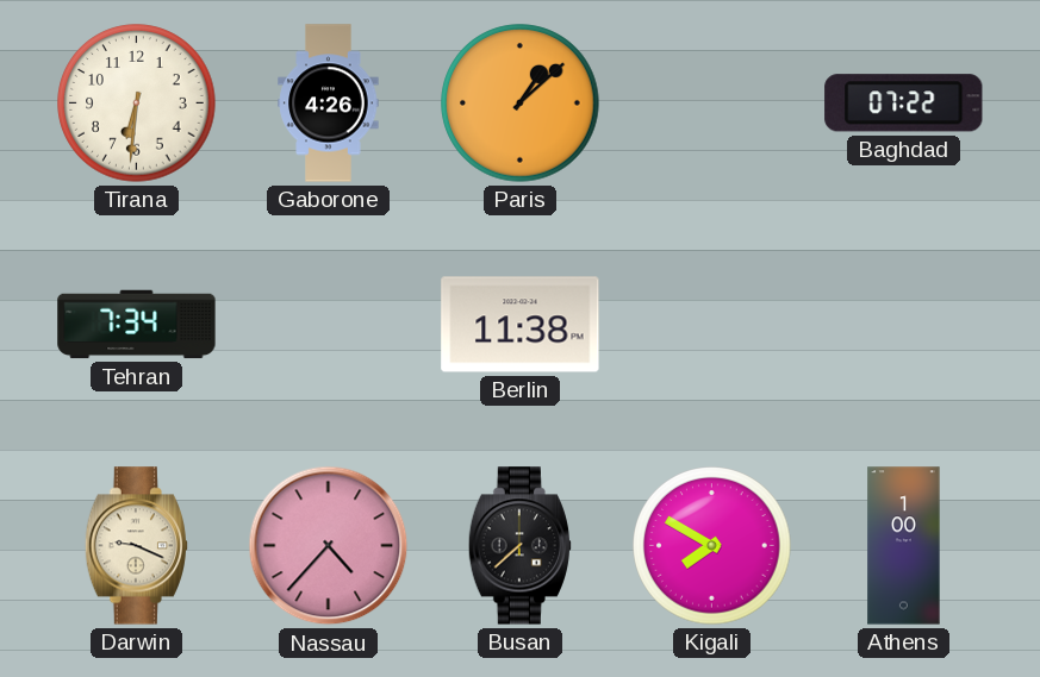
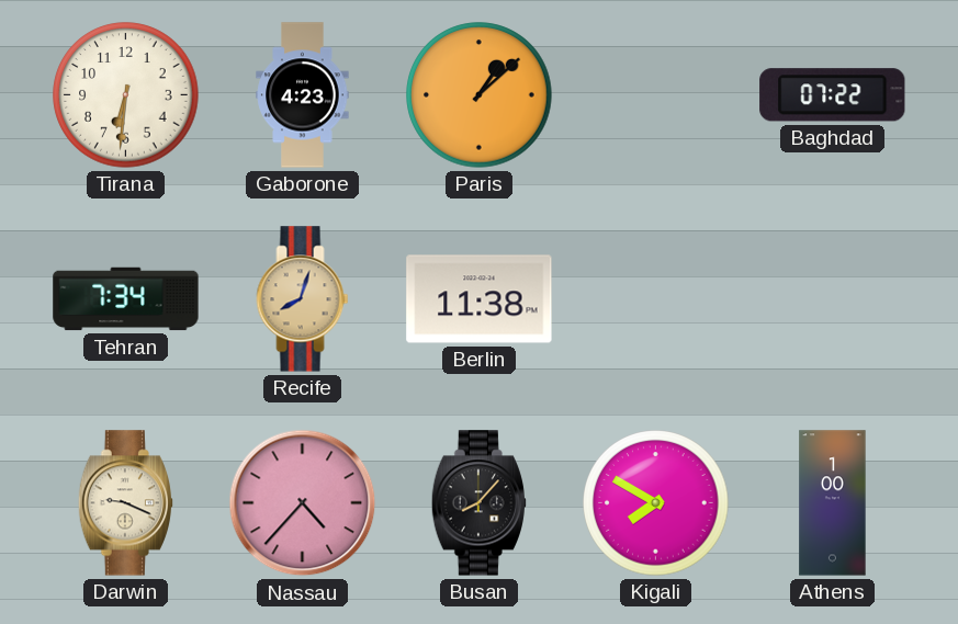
Gaborone: 4:26 -> 4:23 (303, 95)
Recife: none -> 8:03 (303, 299)
Busan: 7:38 -> 8:07 (478, 503)
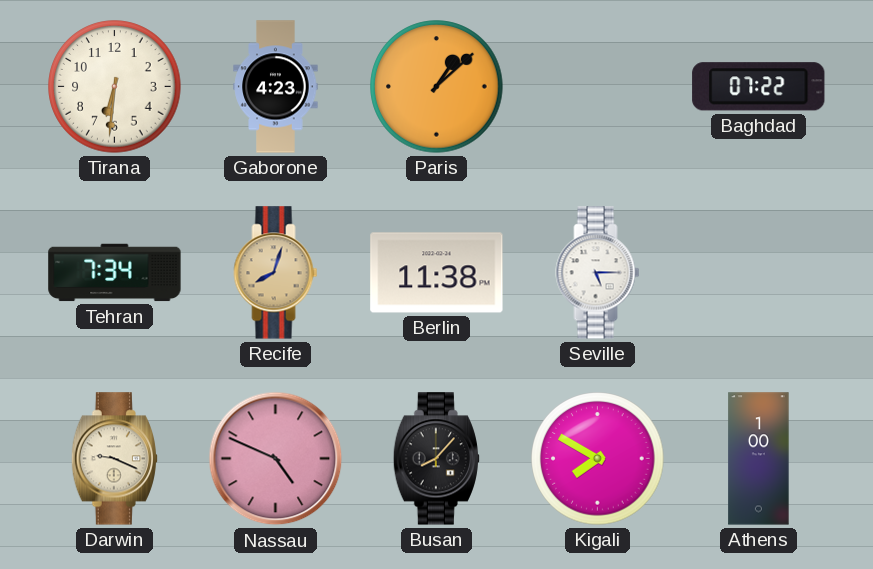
Seville: none -> 5:15 (598, 273)
Nassau: 4:37 -> 4:49 (276, 459)
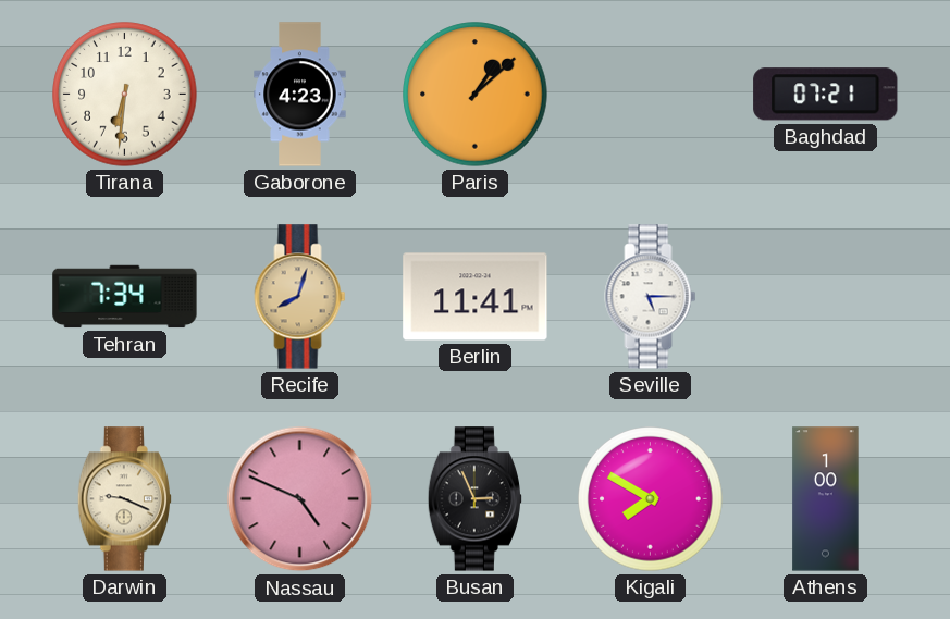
Baghdad: 07:22 -> 07:21 (826, 95)
Berlin: 11:38 -> 11:41 (476, 297)
Busan: 8:07 -> 2:56 (474, 499)
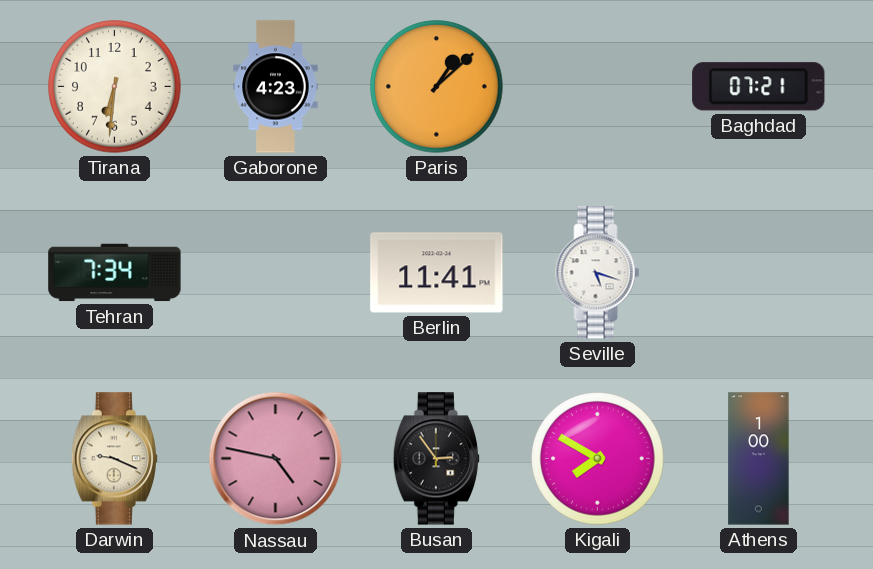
Recife: 8:03 -> none (300, 297)
Seville: 5:15 -> 5:18 (598, 273)
Nassau: 4:49 -> 4:47 (276, 459)
Busan: 2:56 -> 2:54 (436, 459)
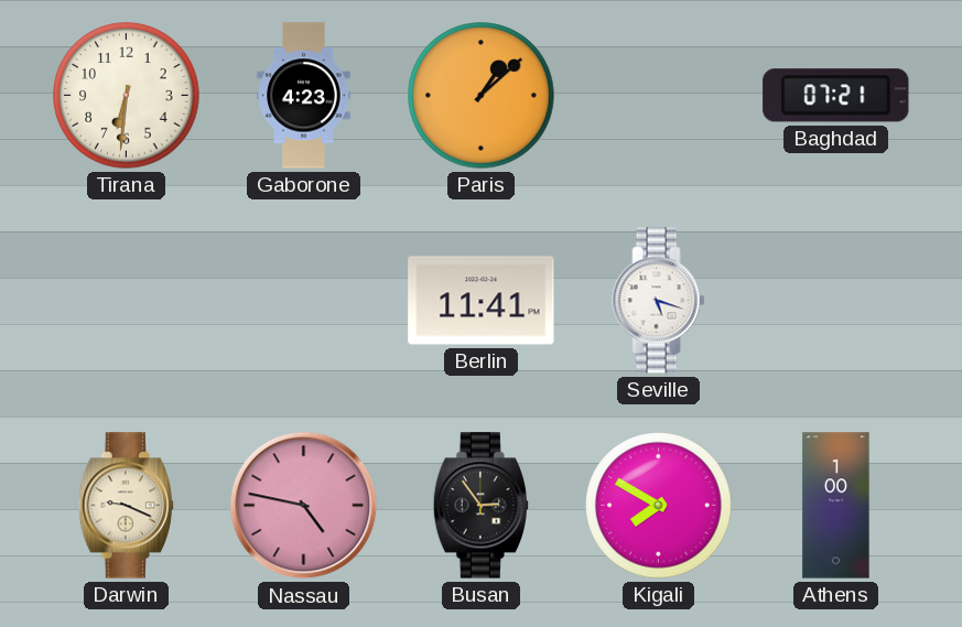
Tehran: 7:34 -> none (115, 273)
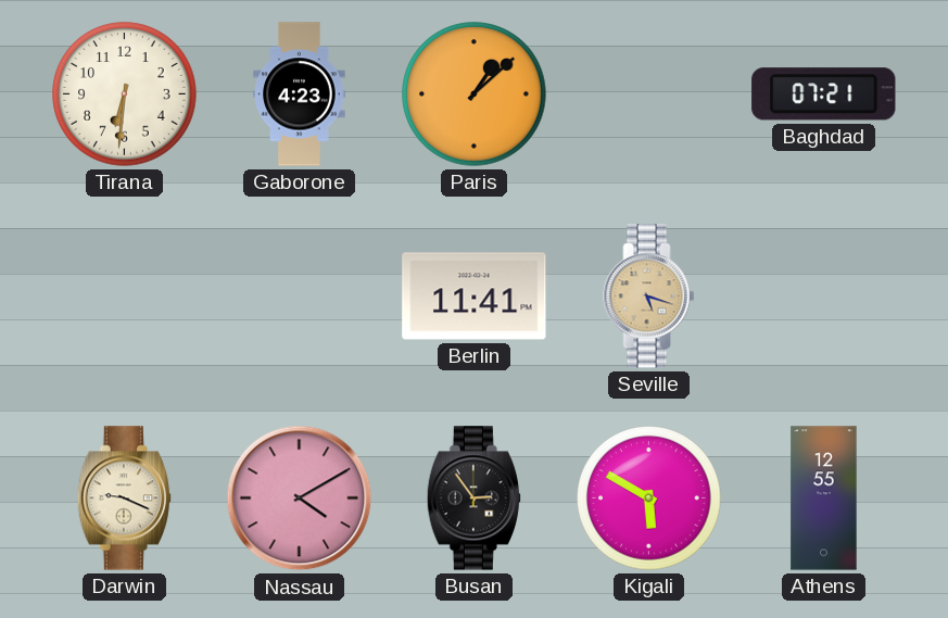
Seville dial: white -> champagne (649, 297)
Nassau: 4:47 -> 4:10 (300, 499)
Kigali: 7:50 -> 5:50 (649, 499)
Athens: 1:00 -> 12:55 (824, 499)
